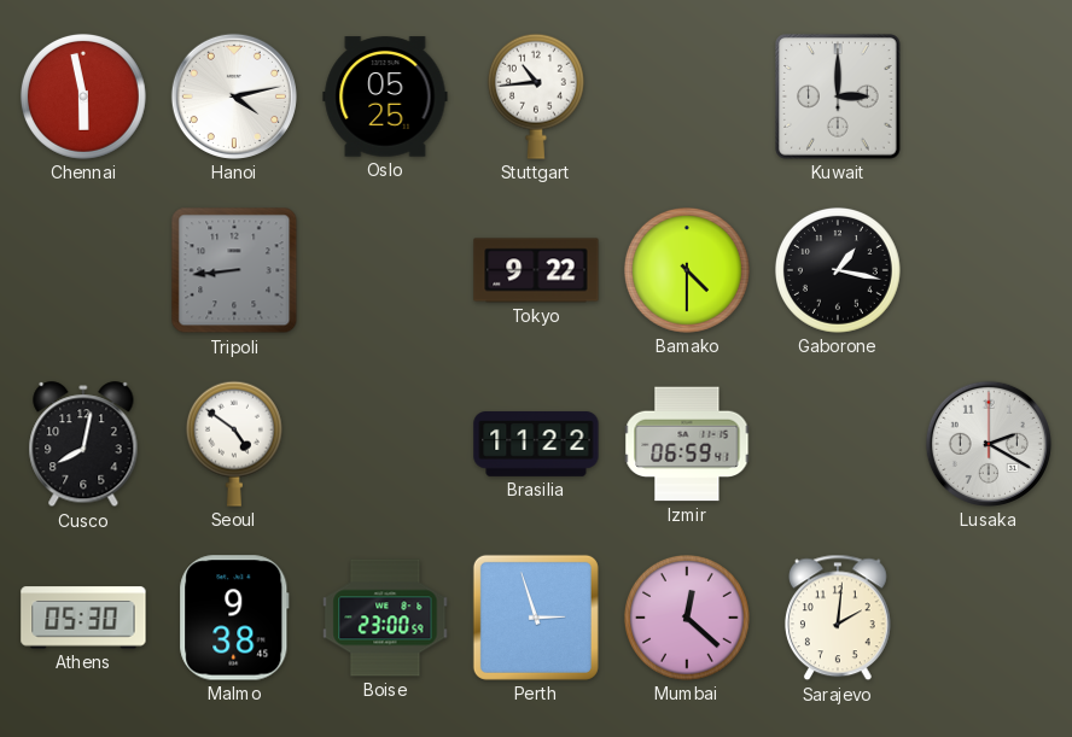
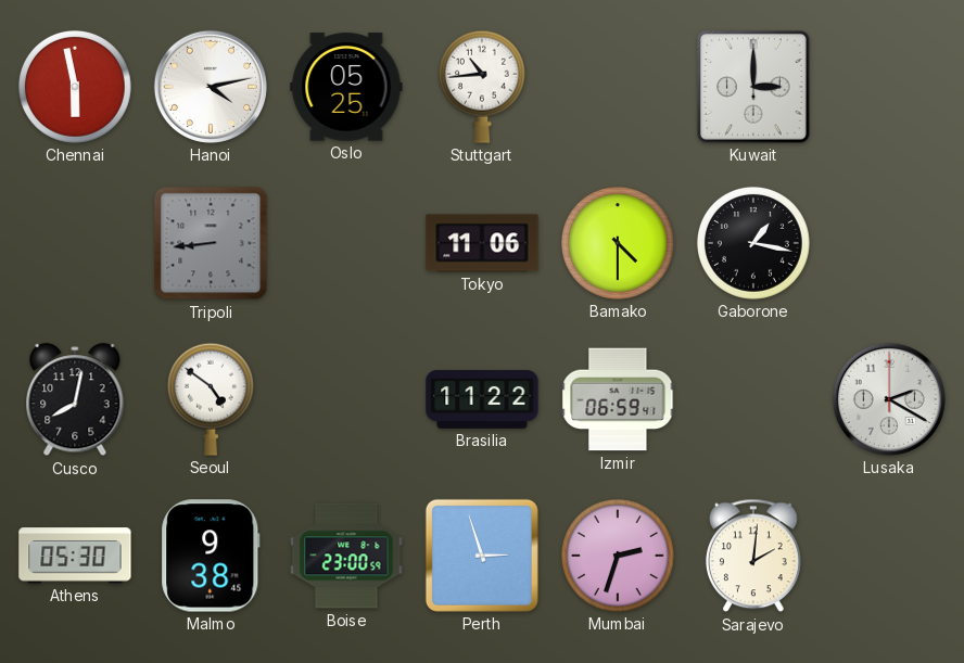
Tokyo: 9:22 -> 11:06 (482, 243)
Mumbai: 12:22 -> 2:33 (618, 556)
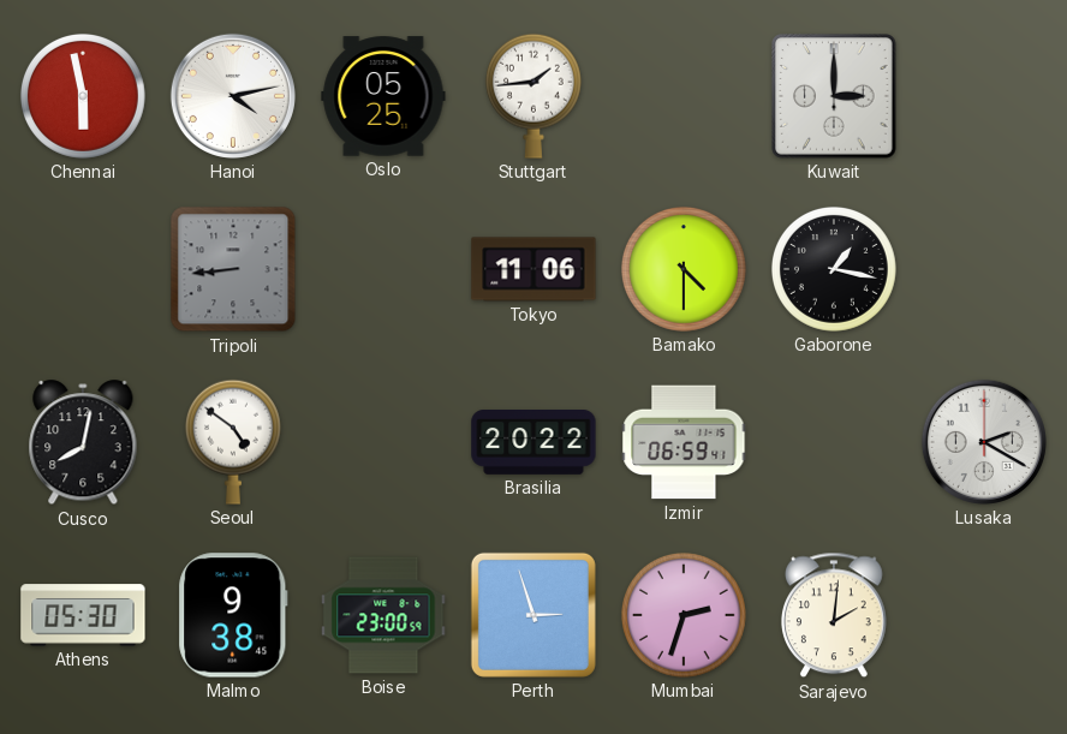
Stuttgart: 10:44 -> 1:44 (533, 96)
Brasilia: 11:22 -> 20:22 (533, 443)
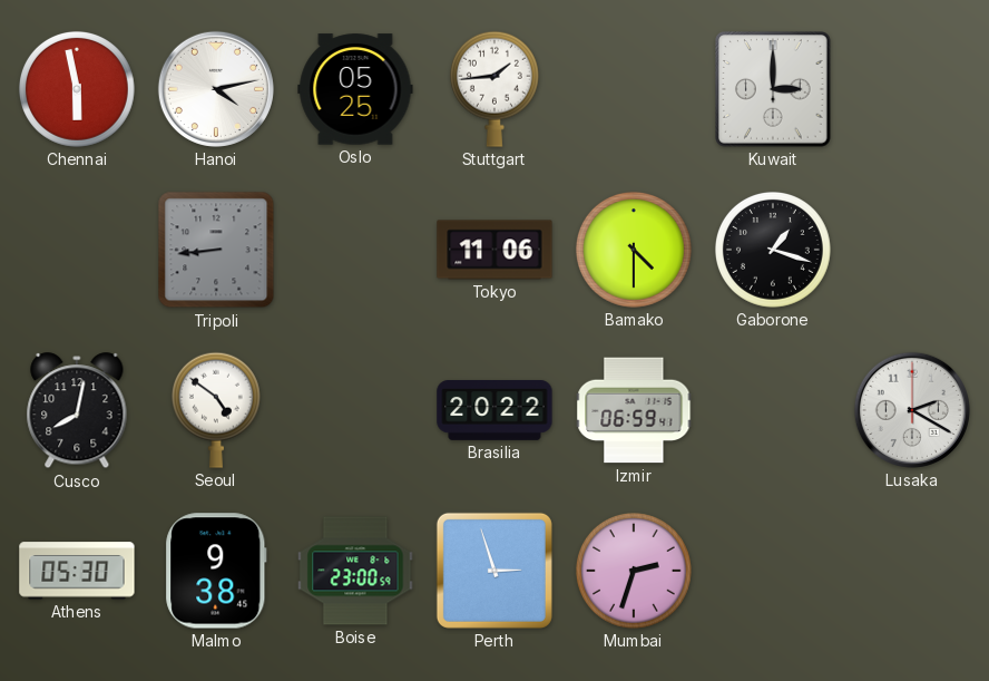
Gaborone: 1:17 -> 1:18 (773, 250)
Sarajevo: 2:01 -> none (834, 615)
